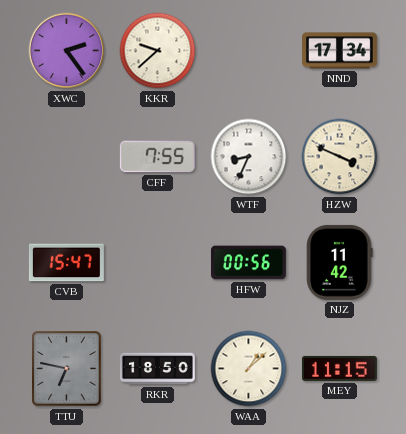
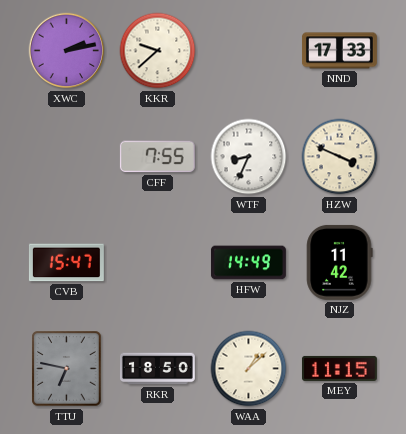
XWC: 2:24 -> 2:13 (67, 51)
NND: 17:34 -> 17:33 (339, 51)
HFW: 00:56 -> 14:49 (248, 263)
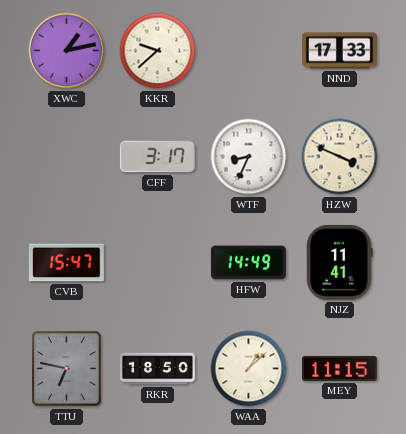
XWC: 2:13 -> 1:13 (67, 51)
CFF: 7:55 -> 3:17 (157, 157)
NJZ: 11:42 -> 11:41 (340, 262)
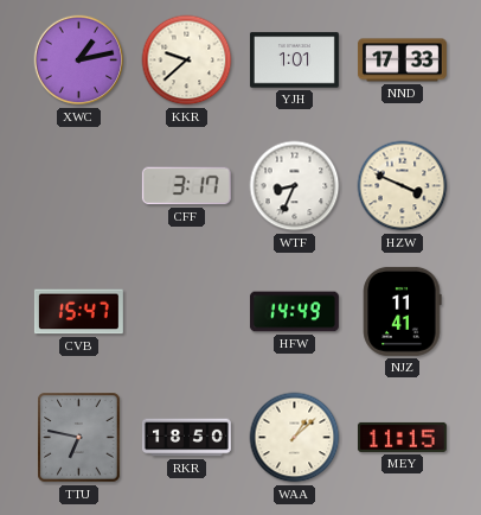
YJH: none -> 1:01 (294, 61)
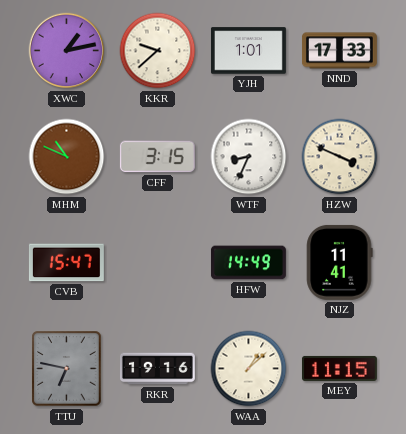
MHM: none -> 10:49 (67, 157)
CFF: 3:17 -> 3:15 (157, 157)
RKR: 18:50 -> 19:16 (157, 369)
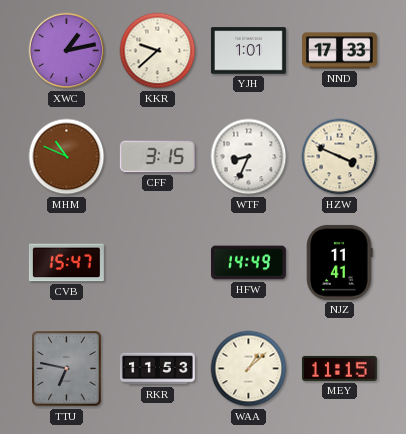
RKR: 19:16 -> 11:53 (157, 369)
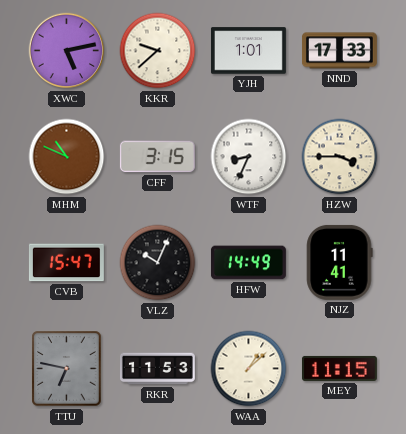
XWC: 1:13 -> 5:13 (67, 51)
HZW: 3:49 -> 3:45 (340, 157)
VLZ: none -> 10:04 (158, 263)
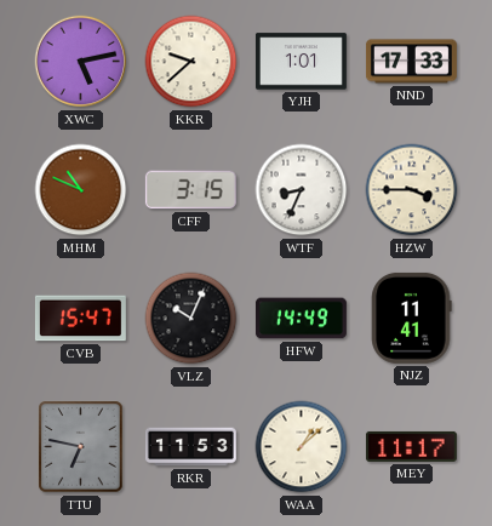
MEY: 11:15 -> 11:17 (411, 446)
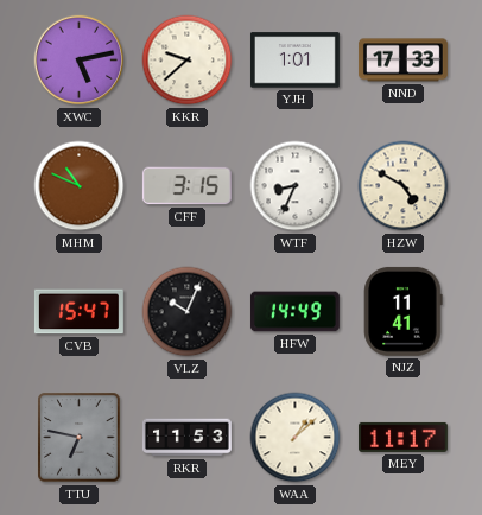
HZW: 3:45 -> 4:50 (404, 186)
